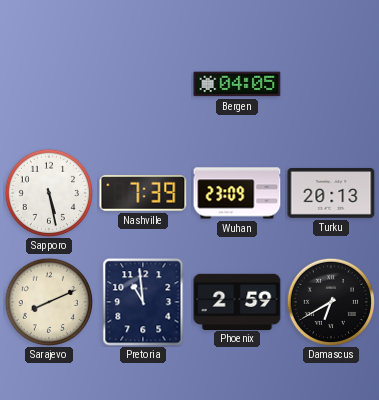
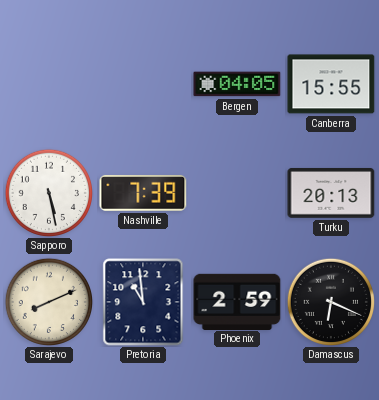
Canberra: none -> 15:55 (331, 84)
Wuhan: 23:09 -> none (237, 193)
Damascus: 6:40 -> 6:19 (330, 301)
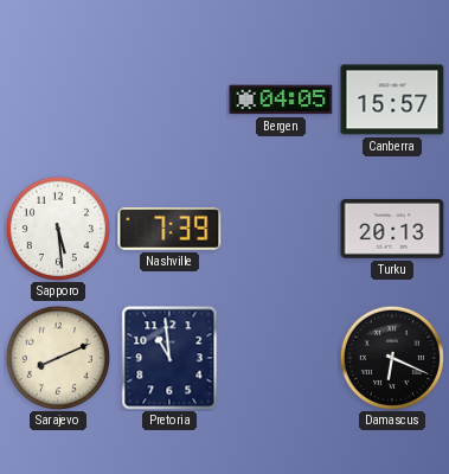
Canberra: 15:55 -> 15:57 (392, 100)
Sapporo: 5:28 -> 5:29 (57, 228)
Phoenix: 2:59 -> none (237, 301)
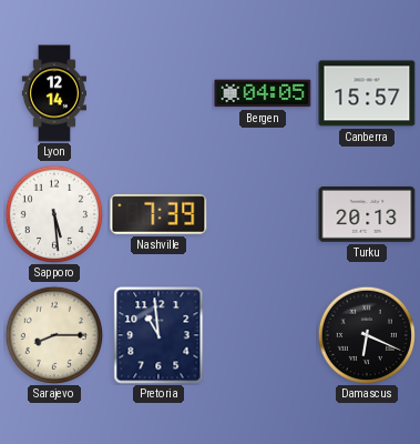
Lyon: none -> 12:14 (54, 93)
Sarajevo: 8:11 -> 8:15 (53, 334)
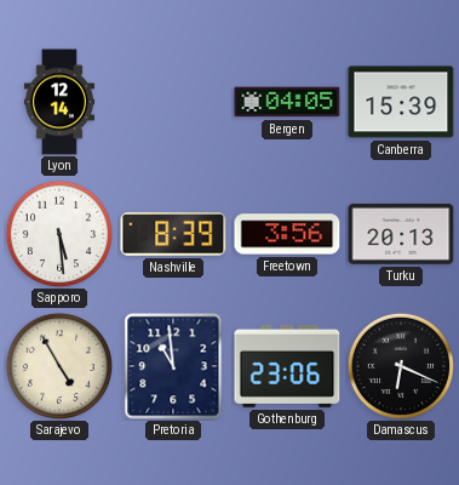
Canberra: 15:57 -> 15:39 (401, 102)
Nashville: 7:39 -> 8:39 (173, 234)
Freetown: none -> 3:56 (287, 234)
Sarajevo: 8:15 -> 4:55 (58, 365)
Gothenburg: none -> 23:06 (287, 366)
